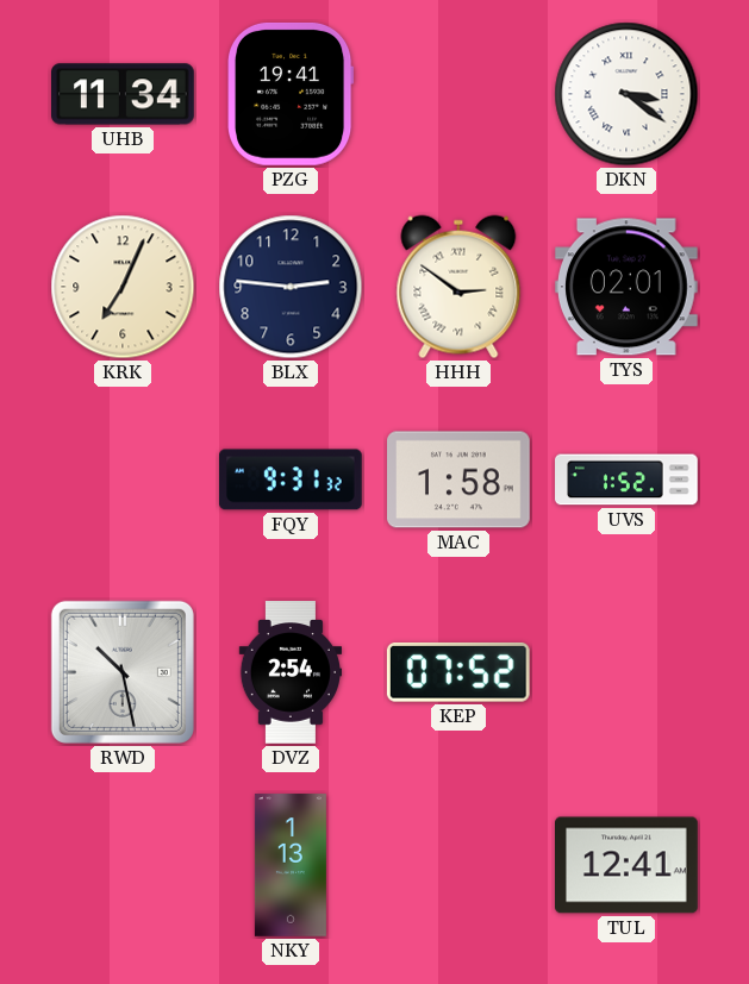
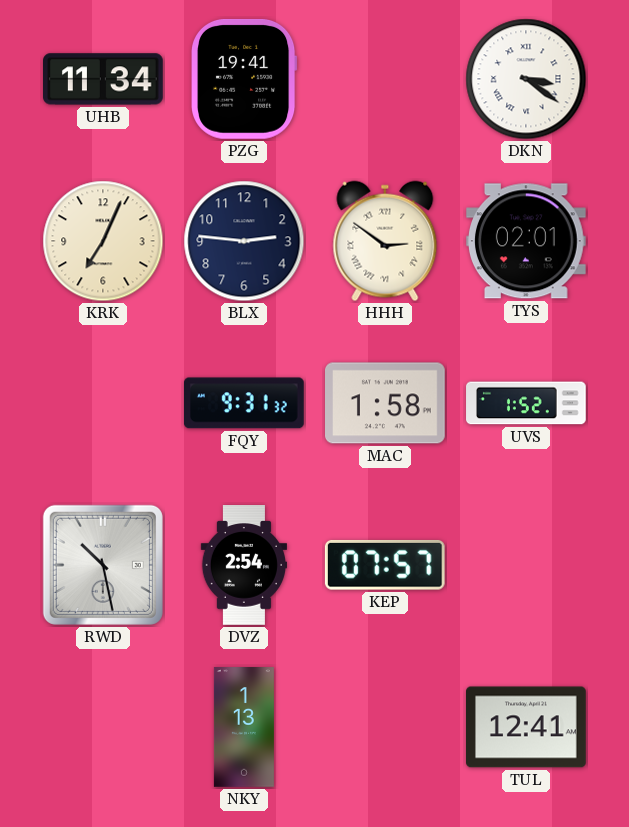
KEP: 07:52 -> 07:57 (385, 565)
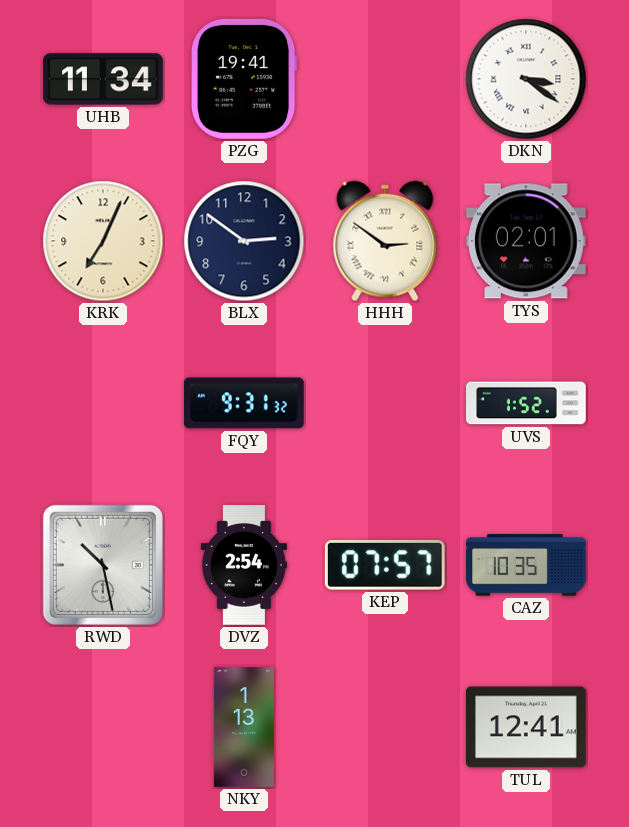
BLX: 2:46 -> 2:51 (244, 241)
MAC: 1:58 -> none (386, 403)
CAZ: none -> 10:35 (527, 565)
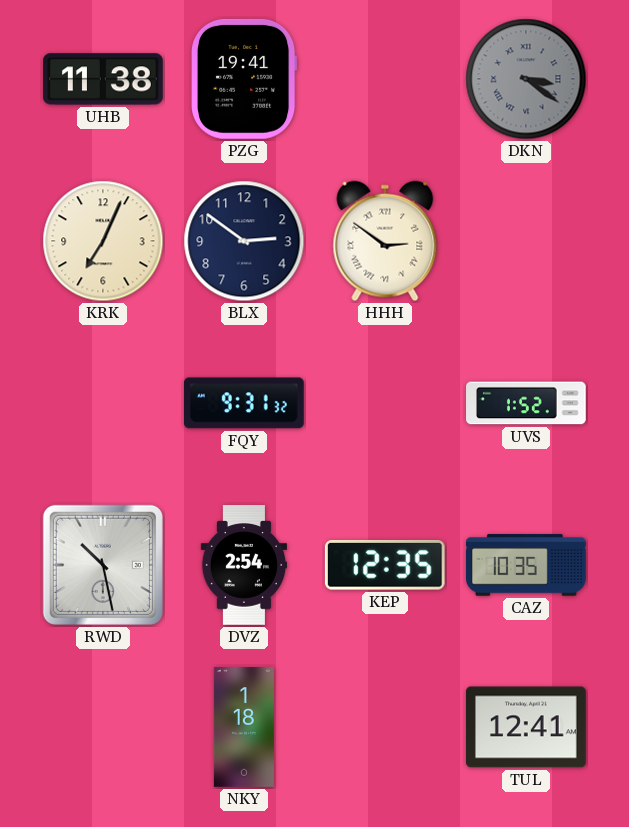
UHB: 11:34 -> 11:38 (104, 79)
DKN dial: white -> grey (526, 79)
TYS: 02:01 -> none (526, 241)
KEP: 07:57 -> 12:35 (385, 565)
NKY: 1:13 -> 1:18 (244, 727)
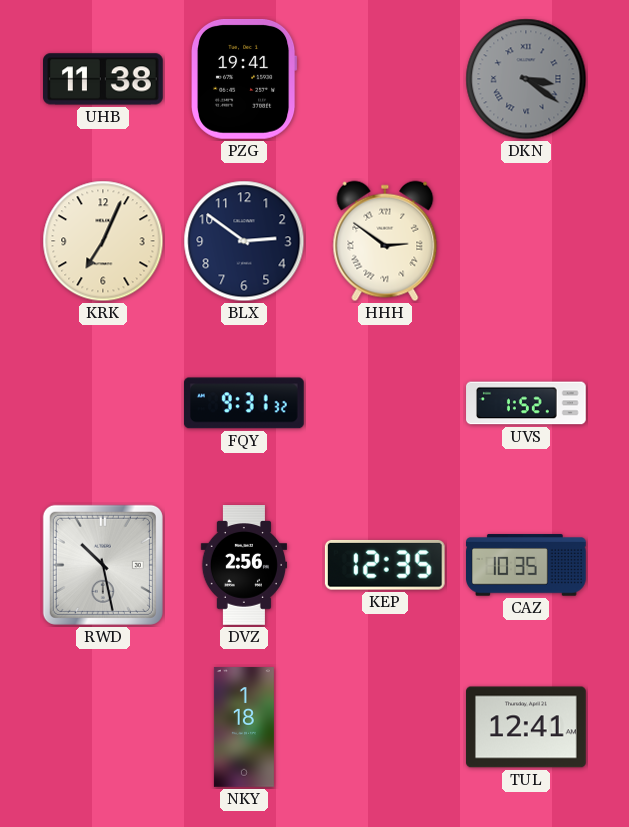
DVZ: 2:54 -> 2:56 (243, 565)
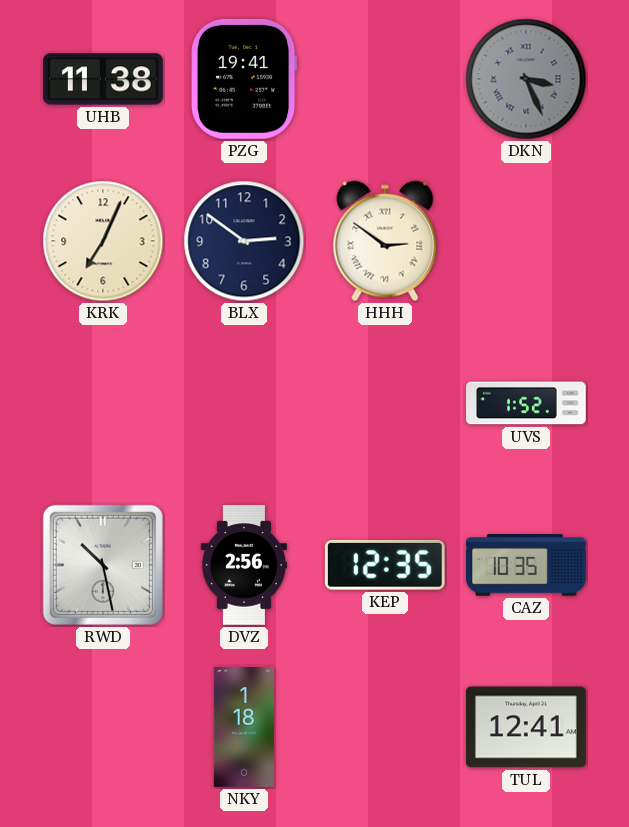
DKN: 3:21 -> 3:26 (526, 79)
FQY: 9:31 -> none (244, 403)
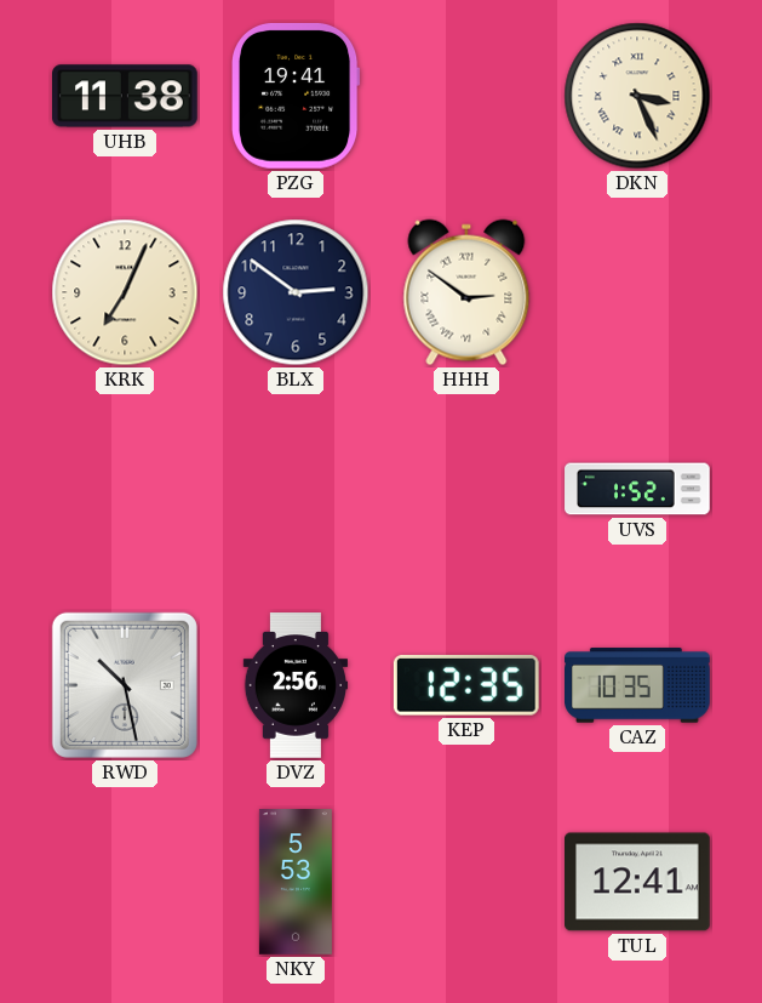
DKN dial: grey -> cream (637, 96)
NKY: 1:18 -> 5:53 (296, 882)
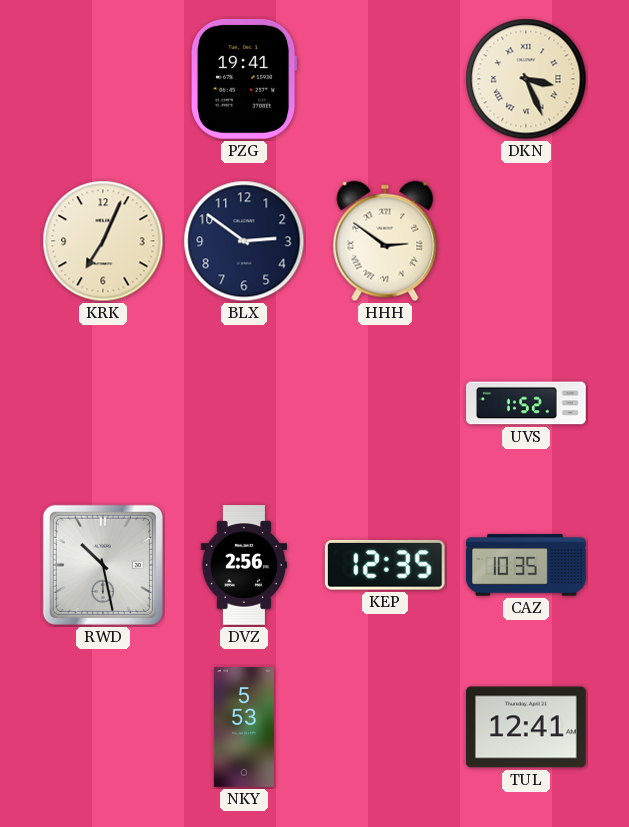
UHB: 11:38 -> none (126, 96)
